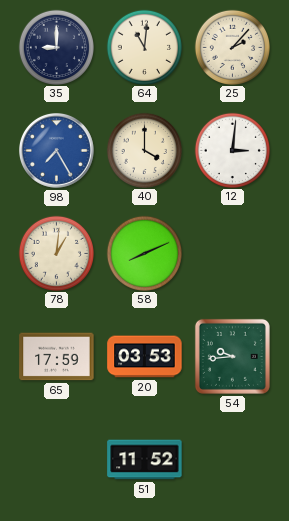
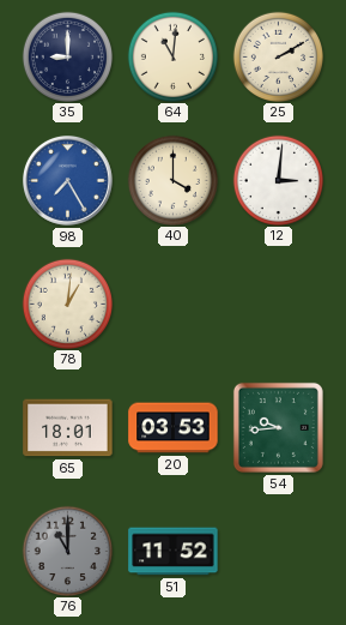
25: 2:07 -> 2:10 (278, 56)
58: 8:11 -> none (144, 253)
65: 17:59 -> 18:01 (68, 428)
76: none -> 11:00 (67, 551)
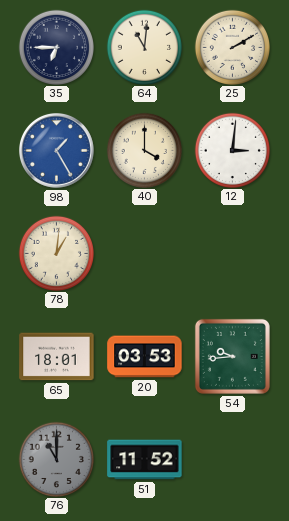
35: 9:00 -> 6:45 (56, 47)
98: 7:25 -> 1:25 (57, 151)
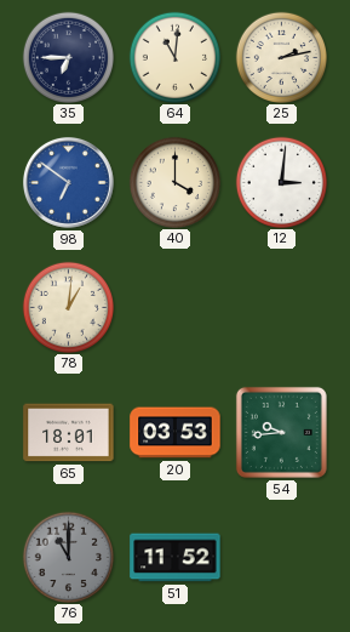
25: 2:10 -> 2:13 (281, 57)
98: 1:25 -> 6:51 (69, 183)
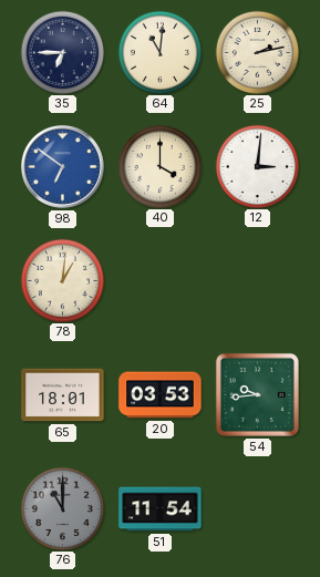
51: 11:52 -> 11:54 (161, 509)
